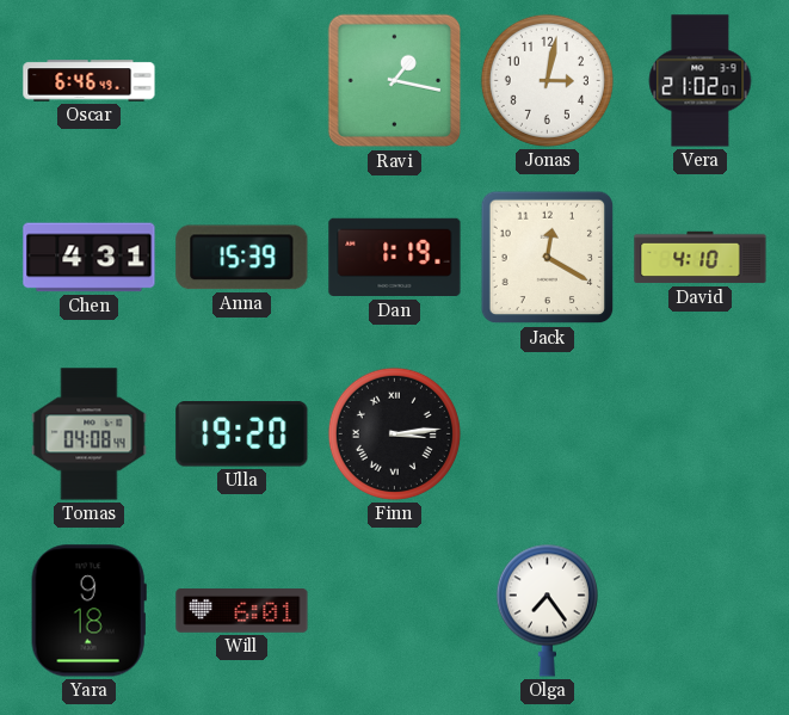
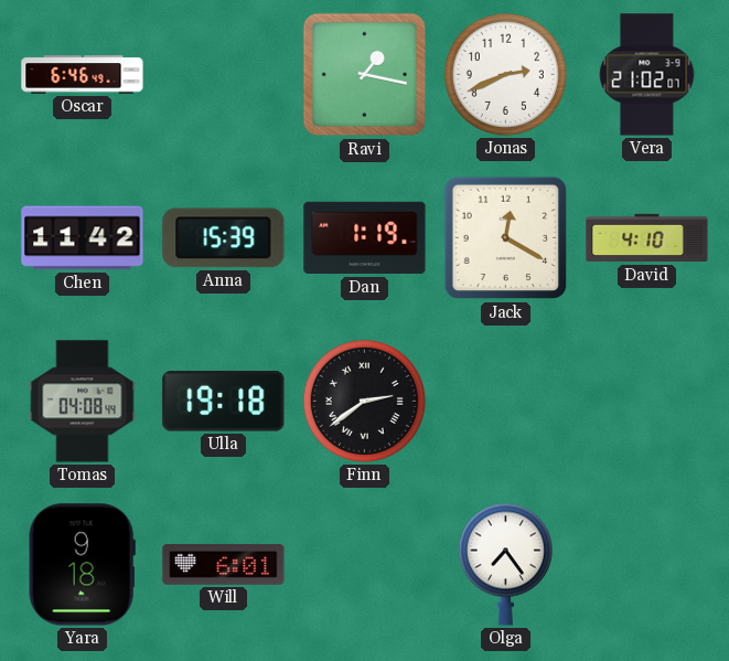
Jonas: 3:02 -> 2:41 (505, 74)
Chen: 4:31 -> 11:42 (83, 238)
Ulla: 19:20 -> 19:18 (224, 402)
Finn: 3:14 -> 2:39 (364, 401)
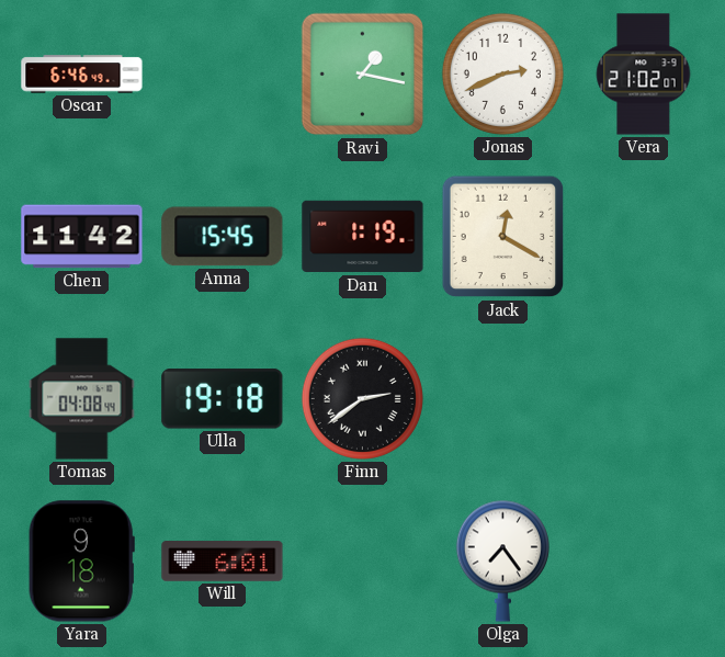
Anna: 15:39 -> 15:45 (223, 237)
David: 4:10 -> none (647, 238)
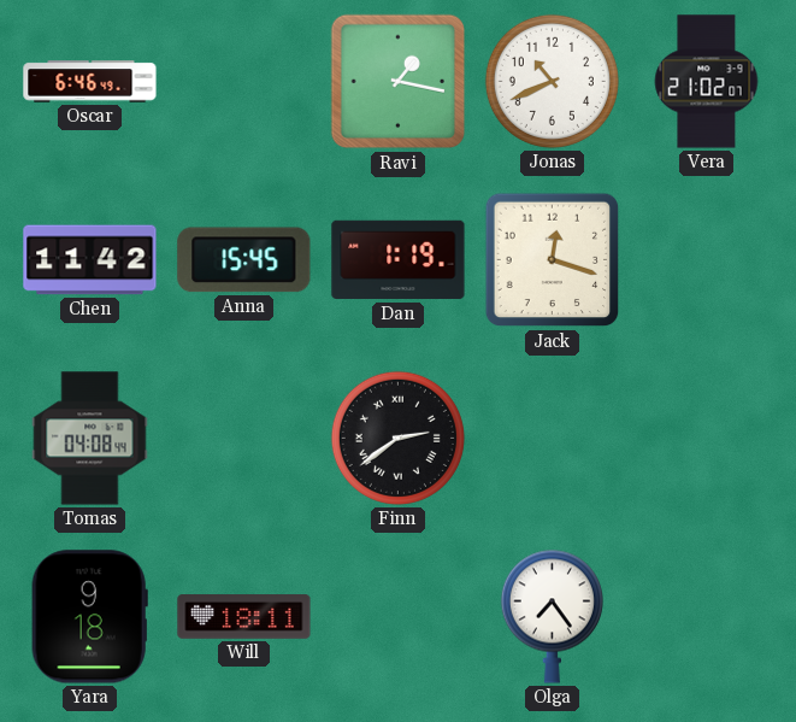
Jonas: 2:41 -> 10:41 (552, 81)
Jack: 12:20 -> 12:18 (553, 260)
Ulla: 19:18 -> none (223, 399)
Will: 6:01 -> 18:11 (244, 617)
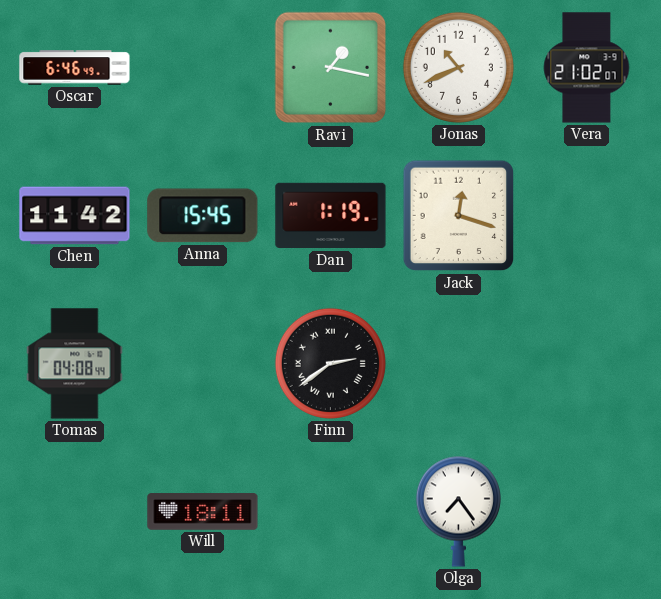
Yara: 9:18 -> none (89, 617)
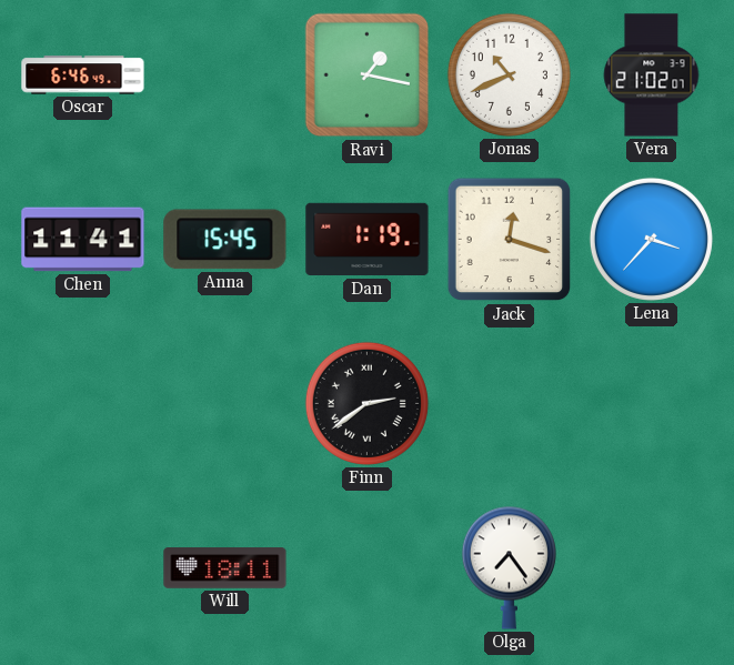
Chen: 11:42 -> 11:41 (83, 240)
Lena: none -> 3:37 (651, 239)
Tomas: 04:08 -> none (75, 364)
